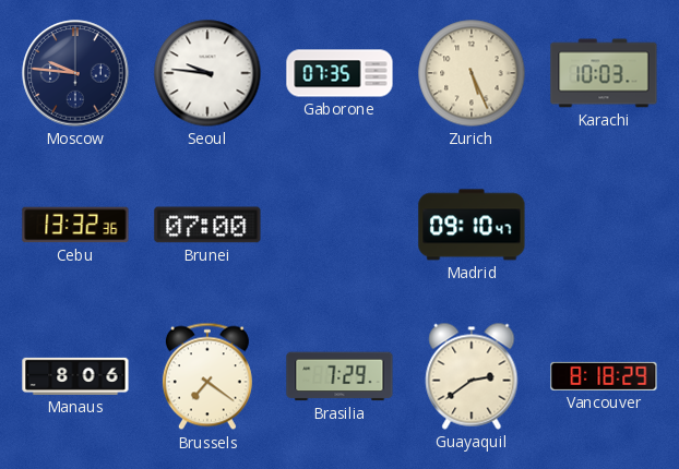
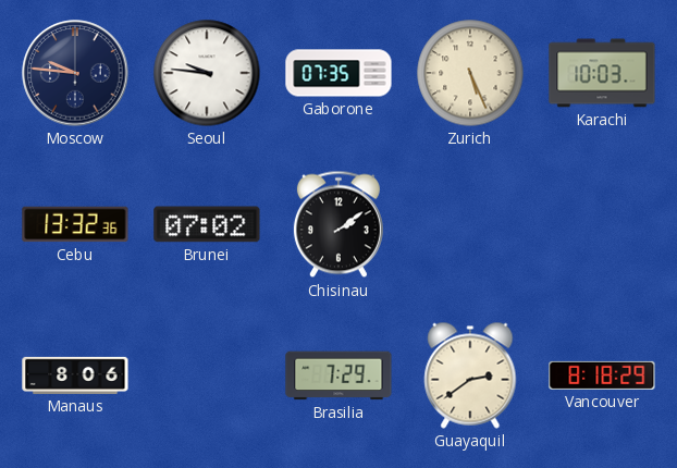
Brunei: 07:00 -> 07:02 (207, 224)
Chisinau: none -> 2:09 (338, 224)
Madrid: 09:10 -> none (472, 225)
Brussels: 7:21 -> none (207, 376)
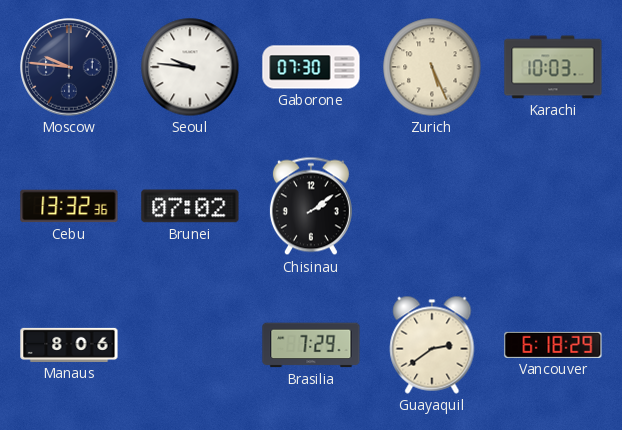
Gaborone: 07:35 -> 07:30 (311, 67)
Vancouver: 8:18 -> 6:18 (553, 345)
